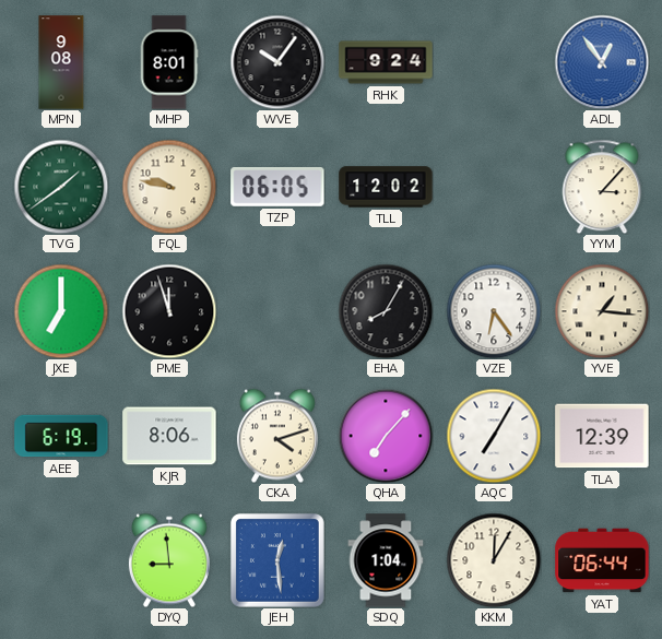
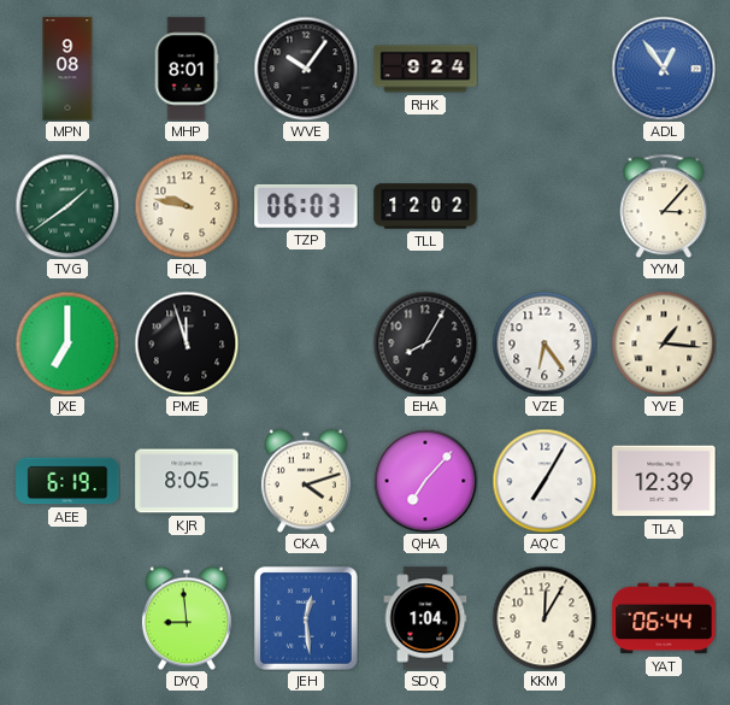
TZP: 06:05 -> 06:03 (306, 206)
KJR: 8:06 -> 8:05 (187, 481)
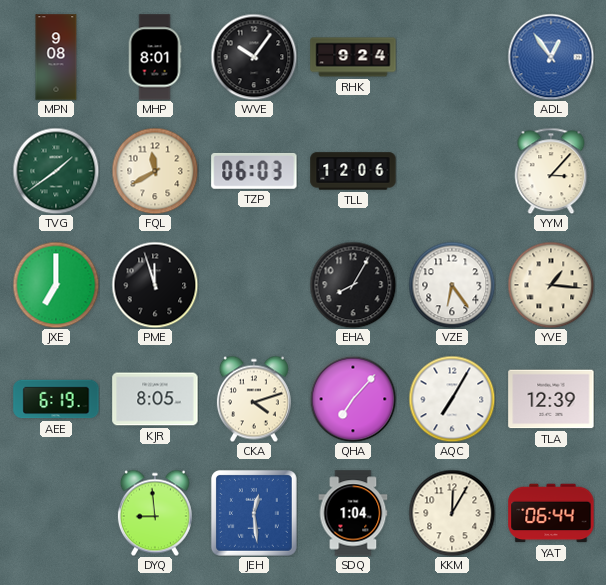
FQL: 9:47 -> 11:40 (155, 171)
TLL: 12:02 -> 12:06 (353, 171)
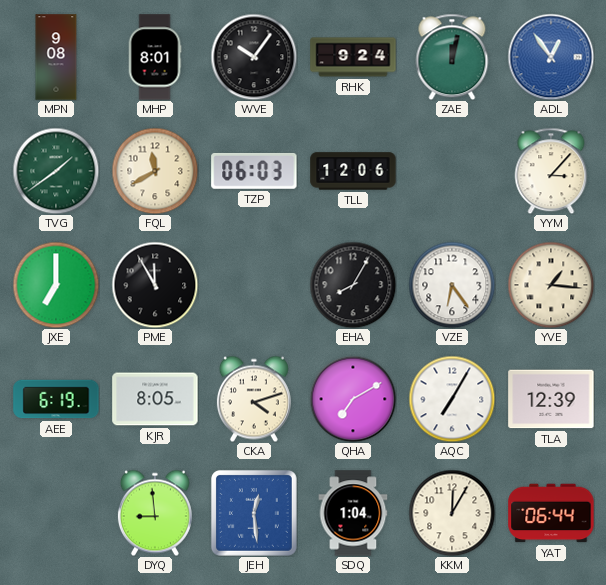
ZAE: none -> 12:02 (452, 57)
PME: 11:57 -> 11:55 (155, 285)
QHA: 7:07 -> 7:10 (353, 399)
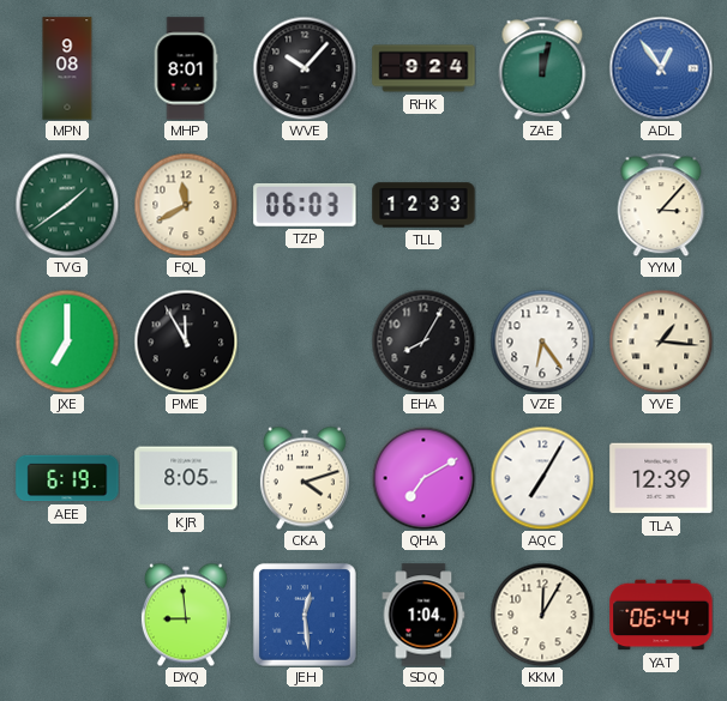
WVE: 10:06 -> 10:07 (305, 68)
TLL: 12:06 -> 12:33 (423, 205)
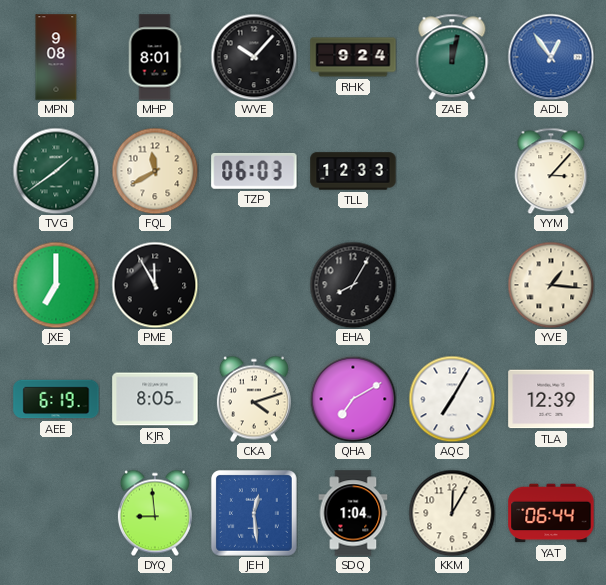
VZE: 6:24 -> none (542, 342)
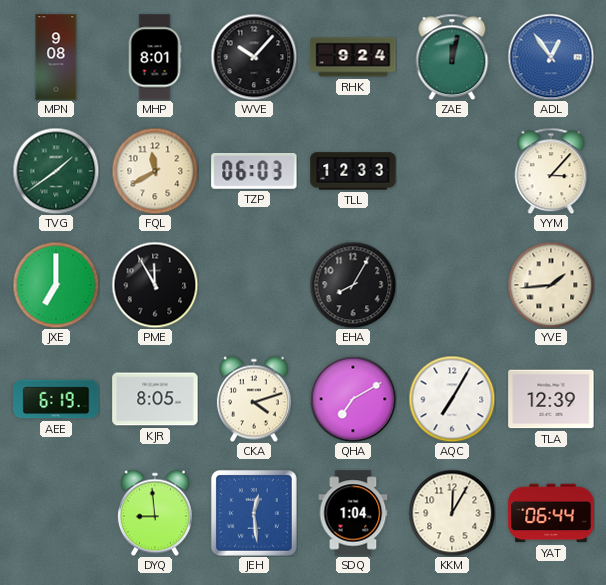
YVE: 1:16 -> 1:44 (551, 285)
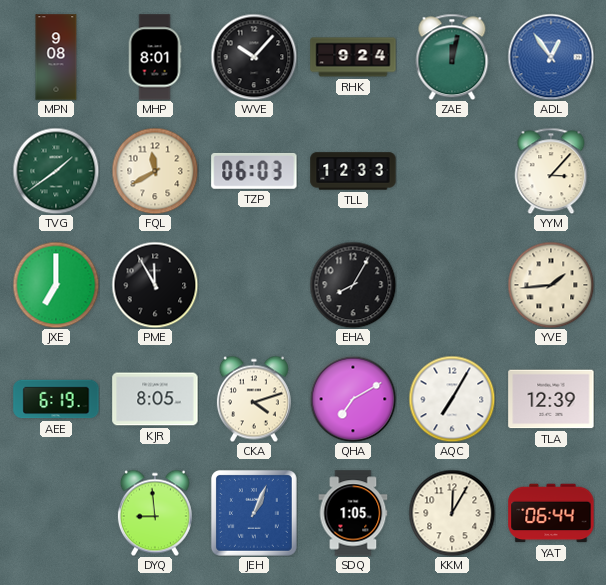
JEH: 12:29 -> 1:04 (254, 513)
SDQ: 1:04 -> 1:05 (353, 513)
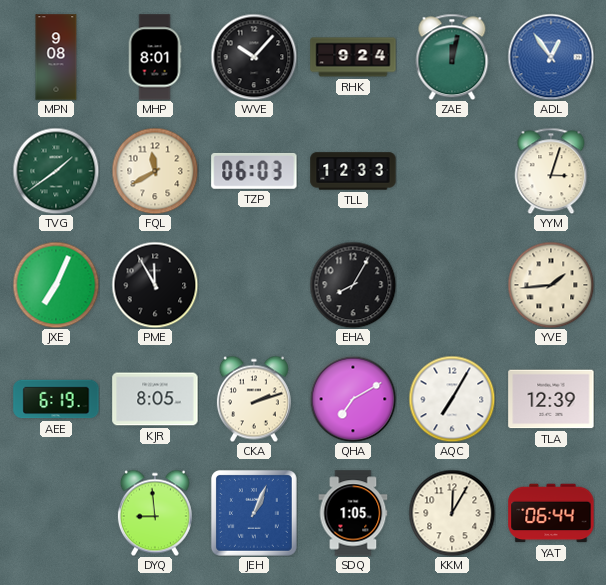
YYM: 3:07 -> 3:03 (551, 171)
JXE: 7:00 -> 7:04 (56, 285)
CKA: 4:12 -> 2:12 (254, 399)
